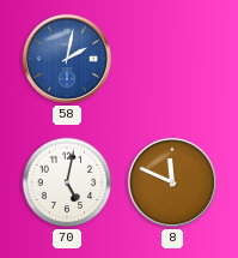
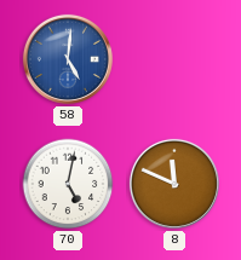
58: 2:02 -> 5:01 (68, 59)
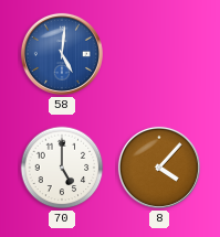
70: 5:02 -> 5:00 (62, 168)
8: 11:49 -> 4:07 (159, 168)
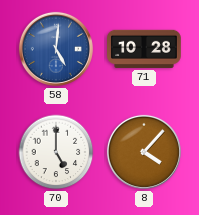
71: none -> 10:28 (145, 49)
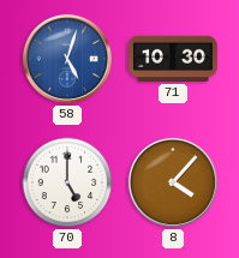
58: 5:01 -> 5:03 (67, 59)
71: 10:28 -> 10:30 (174, 59)
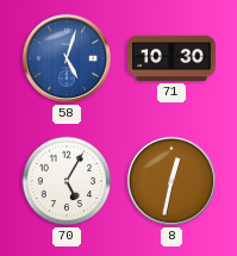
70: 5:00 -> 5:05 (67, 181)
8: 4:07 -> 12:32 (171, 181)
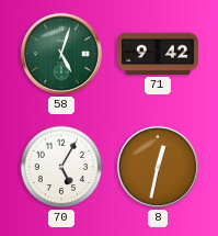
58 dial: blue -> green (61, 54)
71: 10:30 -> 9:42 (159, 54)
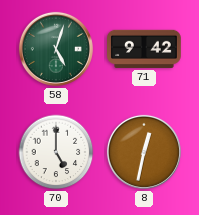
70: 5:05 -> 5:00 (56, 152)
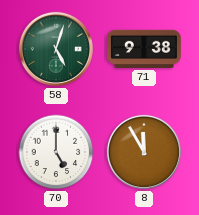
71: 9:42 -> 9:38 (145, 49)
8: 12:32 -> 11:55 (144, 152)
